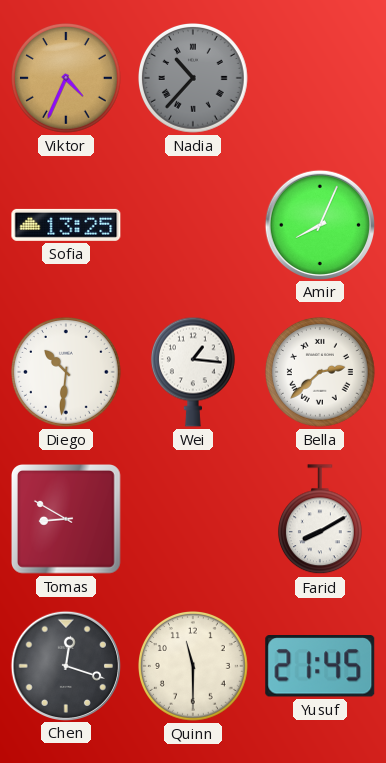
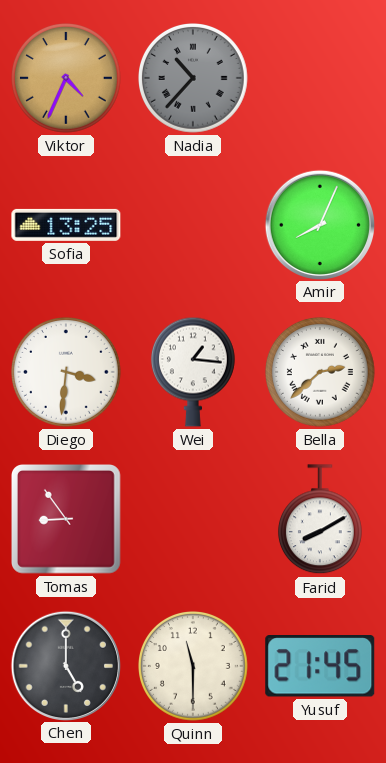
Diego: 10:31 -> 3:31 (67, 373)
Tomas: 8:50 -> 8:54 (67, 520)
Chen: 12:18 -> 5:00 (65, 665)
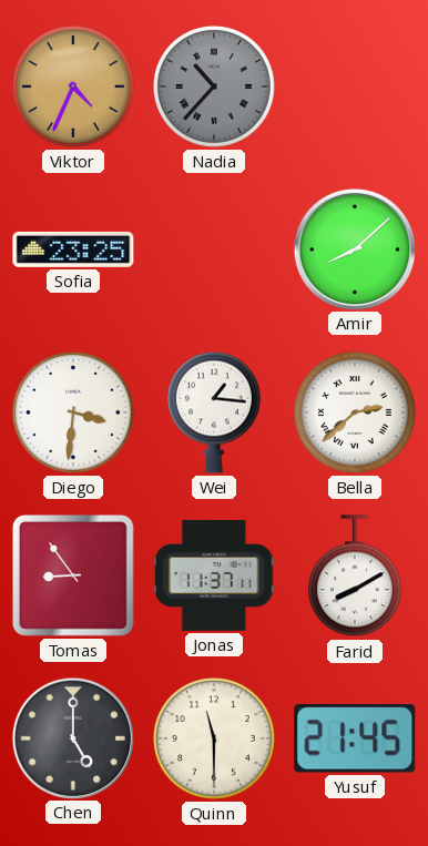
Sofia: 13:25 -> 23:25 (73, 249)
Amir: 8:04 -> 8:08 (354, 248)
Jonas: none -> 11:37 (214, 575)
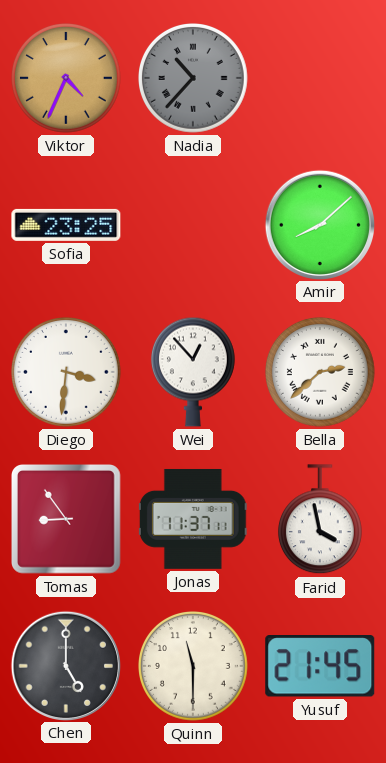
Wei: 1:16 -> 12:53 (193, 372)
Farid: 8:10 -> 3:58 (320, 520)
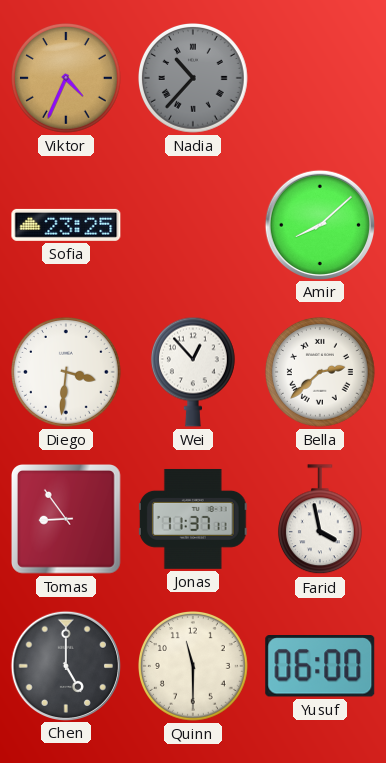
Yusuf: 21:45 -> 06:00 (320, 667)
